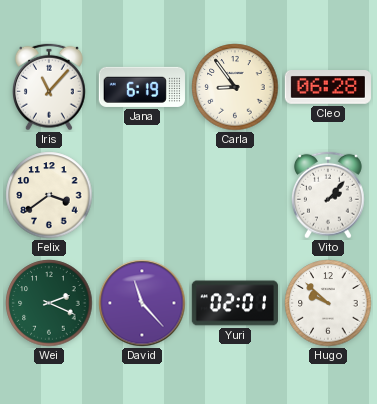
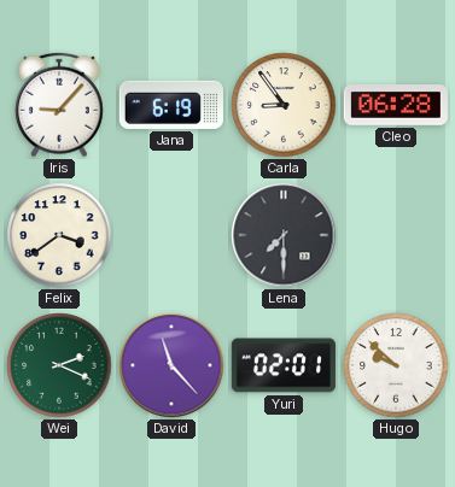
Iris: 11:07 -> 9:07 (60, 105)
Lena: none -> 7:30 (284, 235)
Vito: 2:07 -> none (329, 195)
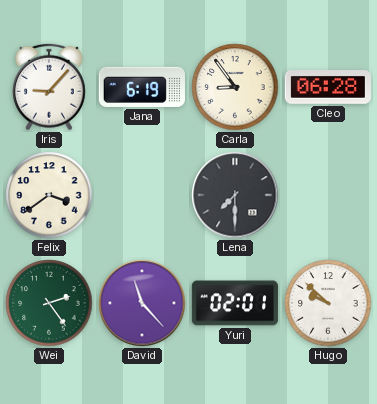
Wei: 2:19 -> 2:24 (49, 303)
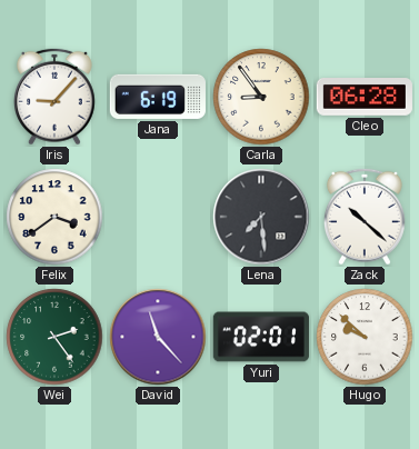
Lena: 7:30 -> 7:29 (261, 217)
Zack: none -> 10:22 (366, 217)
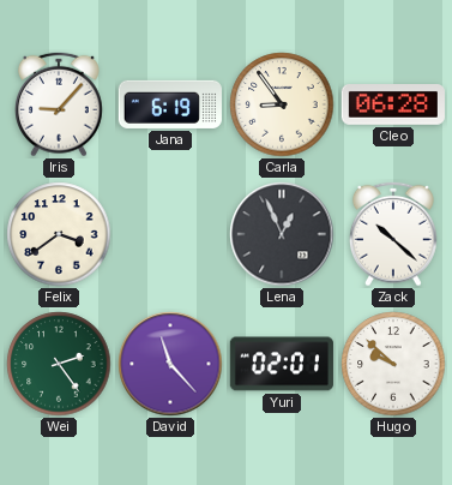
Lena: 7:29 -> 12:56 (282, 234)
